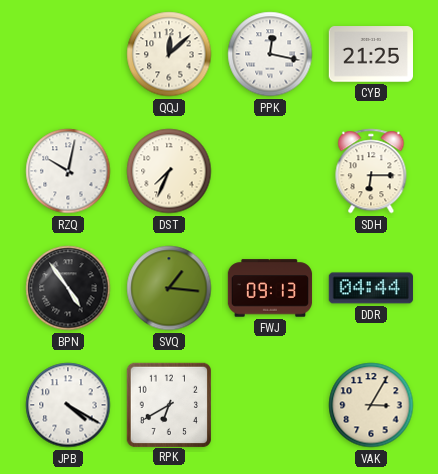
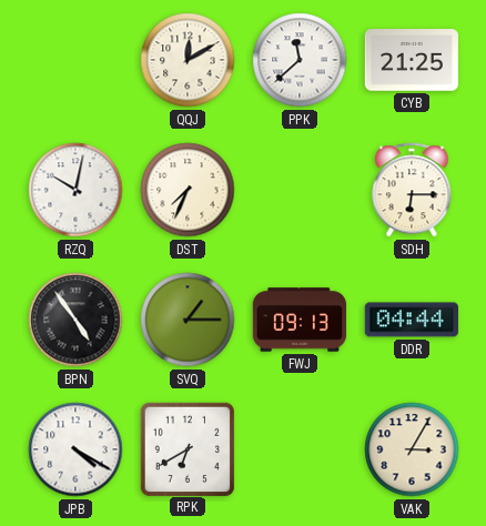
QQJ: 12:08 -> 12:10 (188, 60)
PPK: 12:17 -> 11:38 (300, 60)
SVQ: 1:16 -> 1:15 (188, 320)
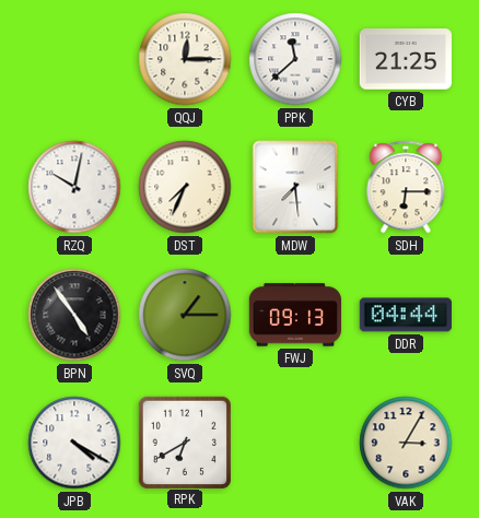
QQJ: 12:10 -> 12:15 (185, 59)
MDW: none -> 7:29 (295, 187)
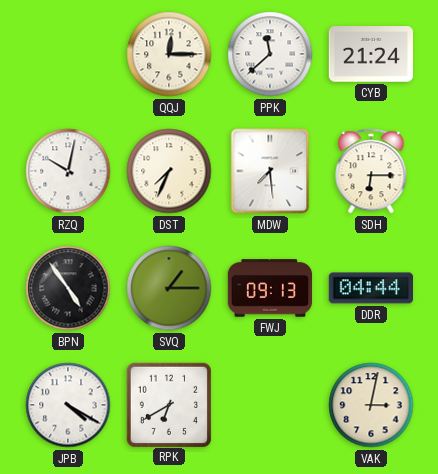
CYB: 21:25 -> 21:24 (370, 54)
VAK: 3:05 -> 3:02 (371, 405)
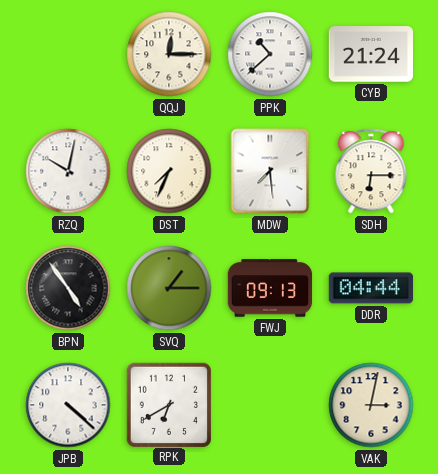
PPK: 11:38 -> 10:38 (270, 54)
JPB: 4:20 -> 4:22 (68, 405)
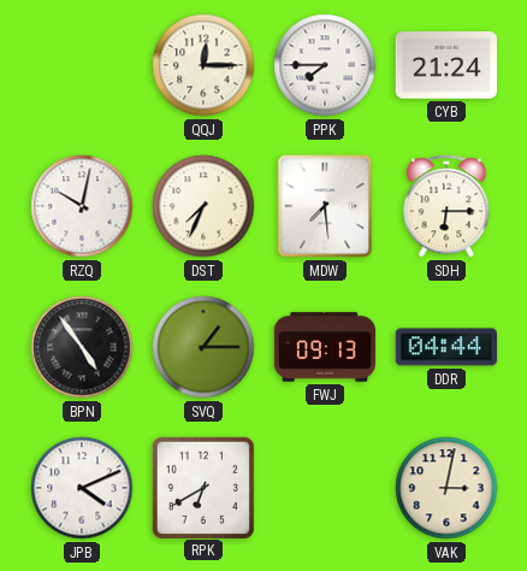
PPK: 10:38 -> 7:45 (325, 65)
JPB: 4:22 -> 4:11 (82, 488)
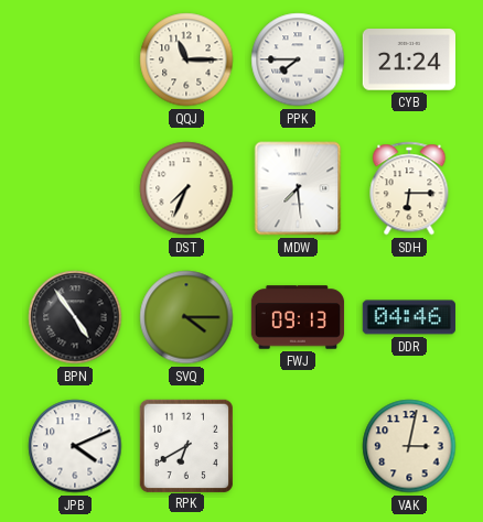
QQJ: 12:15 -> 11:15 (186, 59)
RZQ: 10:02 -> none (82, 206)
SVQ: 1:15 -> 4:15 (186, 317)
DDR: 04:44 -> 04:46 (409, 317)
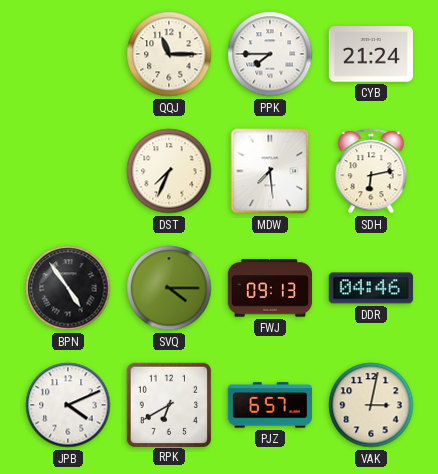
SDH: 6:15 -> 6:13 (371, 171)
PJZ: none -> 6:57 (269, 405)
